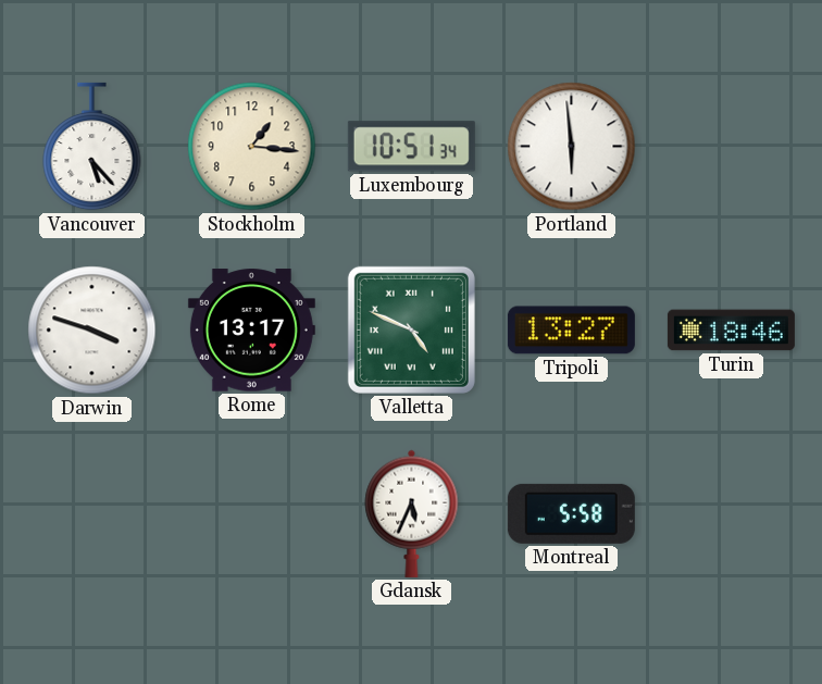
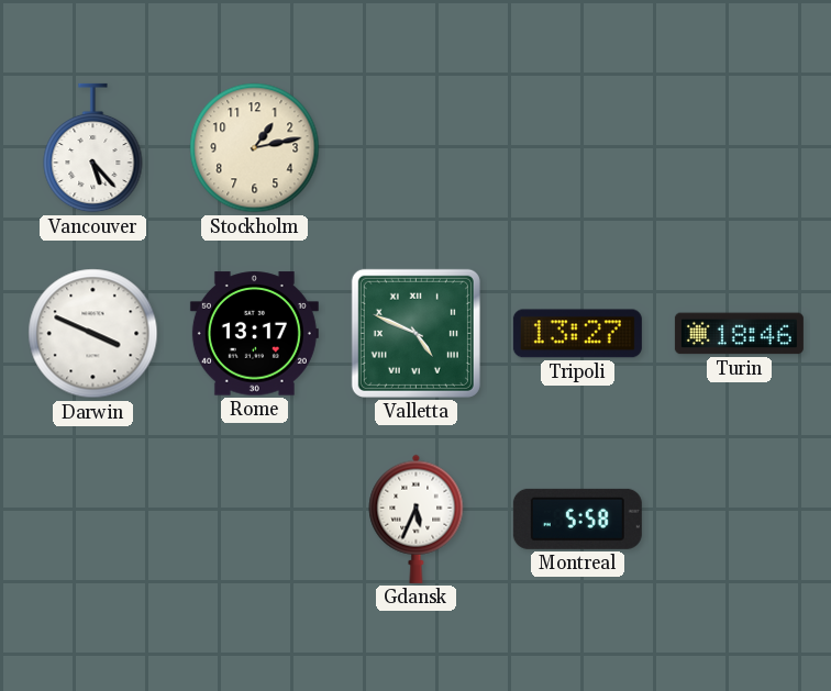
Stockholm: 1:16 -> 1:13 (255, 148)
Luxembourg: 10:51 -> none (411, 147)
Portland: 5:59 -> none (572, 147)
Darwin: 3:48 -> 3:49 (93, 334)
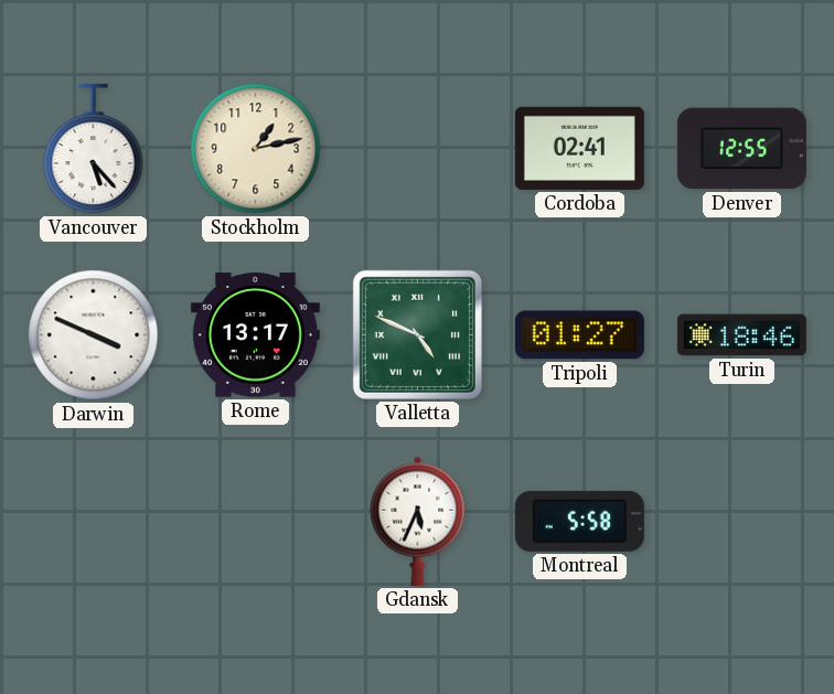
Cordoba: none -> 02:41 (579, 148)
Denver: none -> 12:55 (741, 149)
Tripoli: 13:27 -> 01:27 (579, 335)
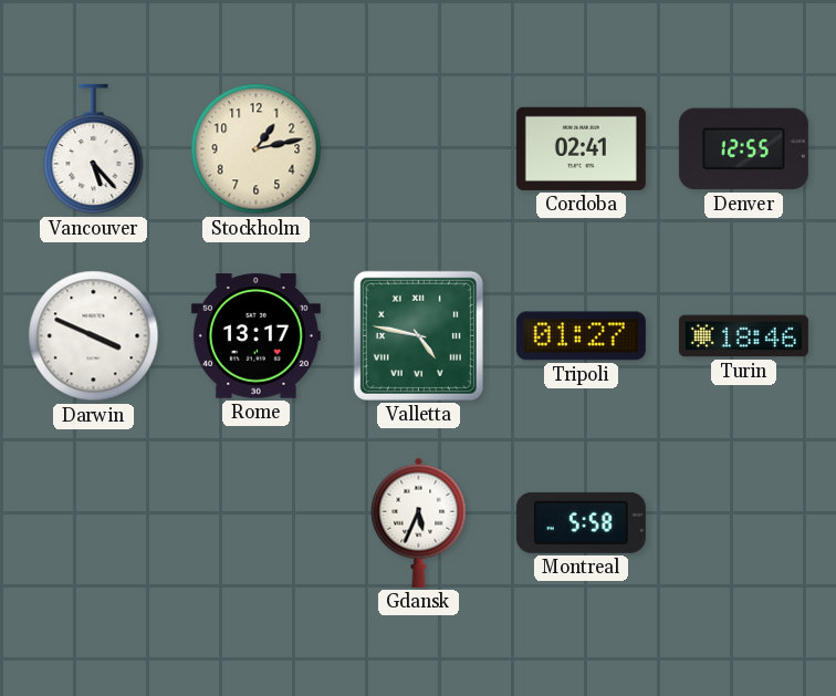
Valletta: 4:49 -> 4:47 (418, 335)
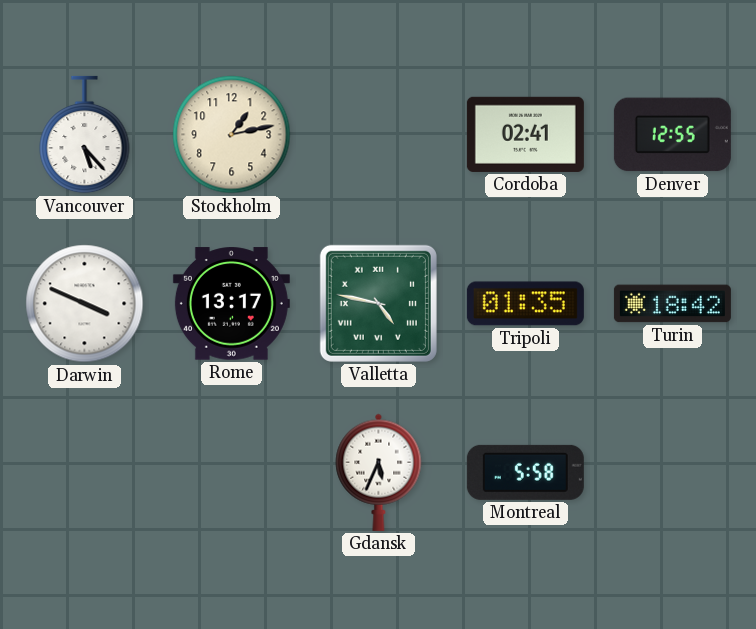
Tripoli: 01:27 -> 01:35 (525, 304)
Turin: 18:46 -> 18:42 (672, 304)
